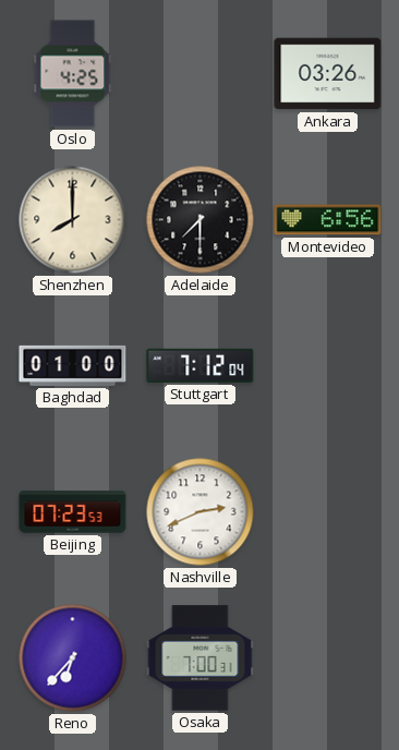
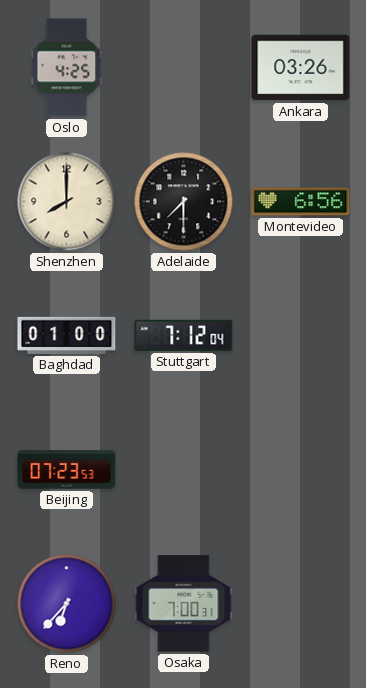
Nashville: 2:41 -> none (201, 512)
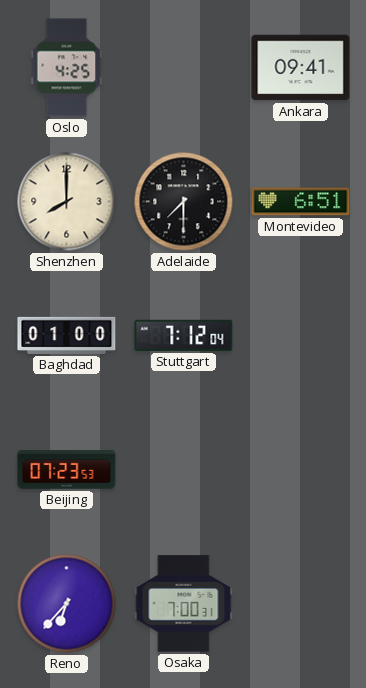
Ankara: 03:26 -> 09:41 (301, 68)
Montevideo: 6:56 -> 6:51 (301, 202)
